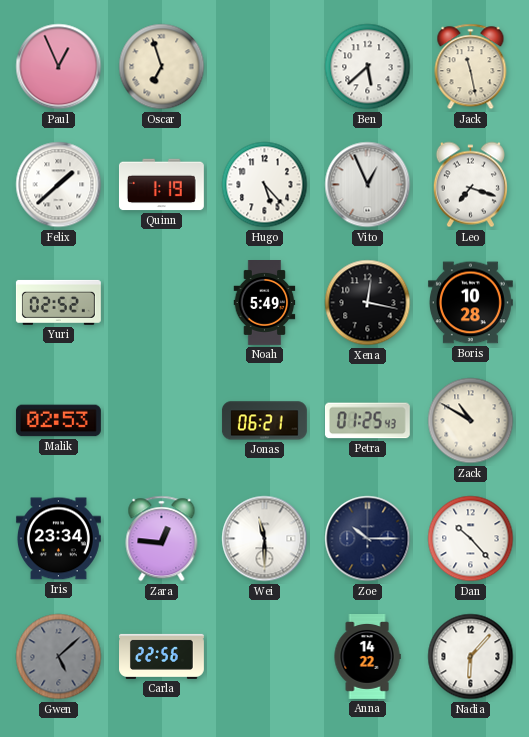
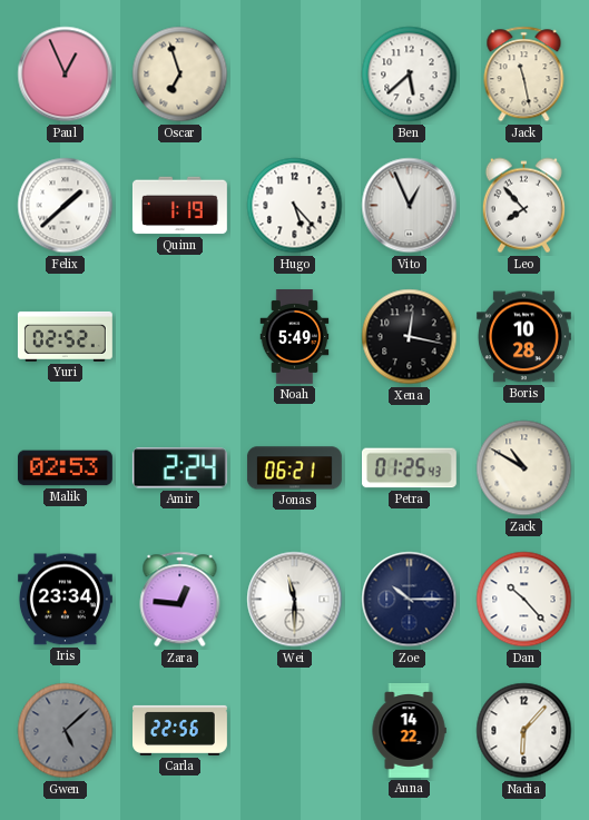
Leo: 7:18 -> 7:53 (523, 206)
Amir: none -> 2:24 (179, 468)
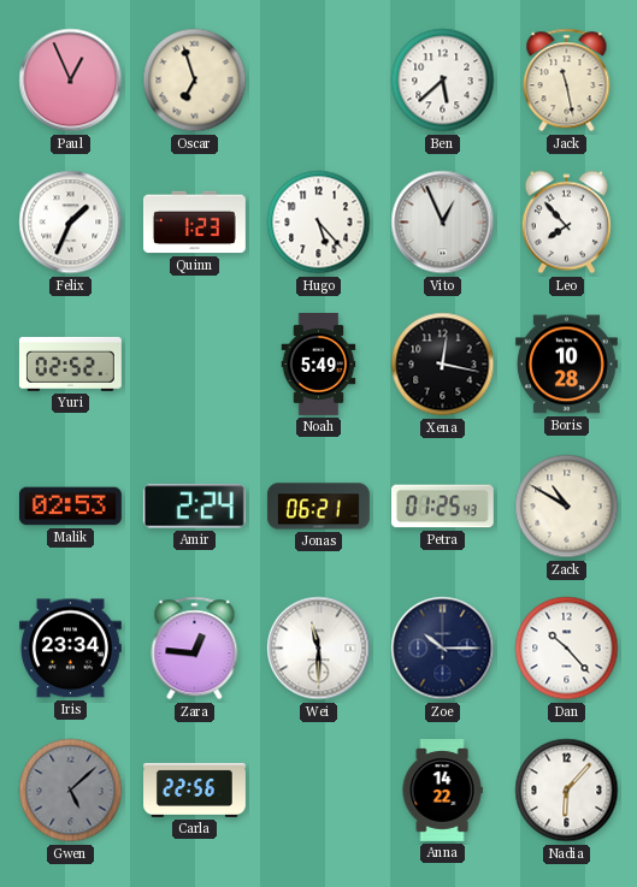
Felix: 1:38 -> 1:34 (71, 223)
Quinn: 1:19 -> 1:23 (194, 223)
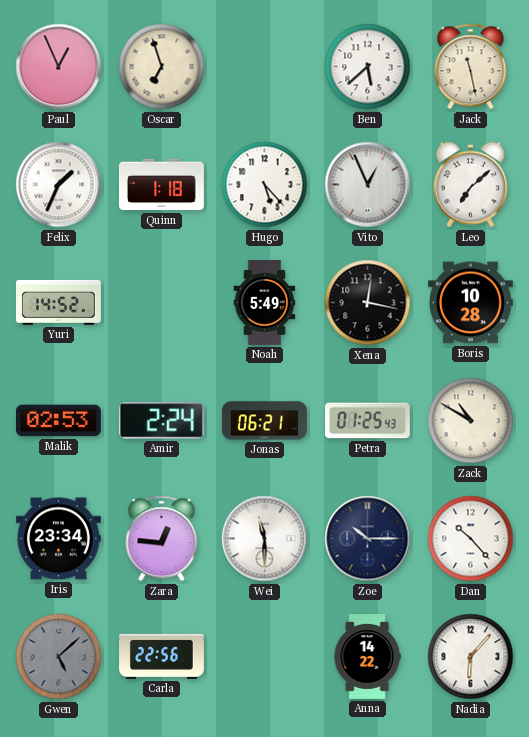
Quinn: 1:23 -> 1:18 (161, 185)
Leo: 7:53 -> 7:08 (470, 185)
Yuri: 02:52 -> 14:52 (58, 302)
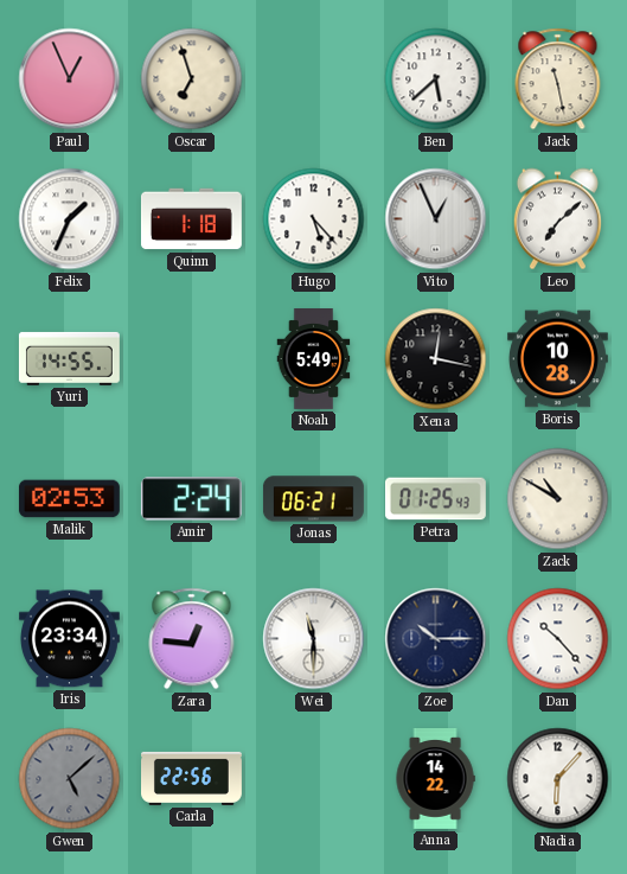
Yuri: 14:52 -> 14:55 (69, 358)
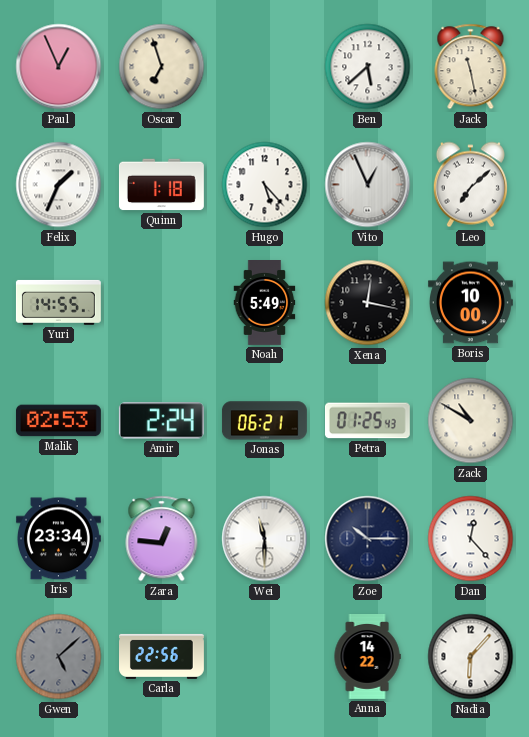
Boris: 10:28 -> 10:00 (470, 303)
Dan: 10:23 -> 12:23 (471, 539)
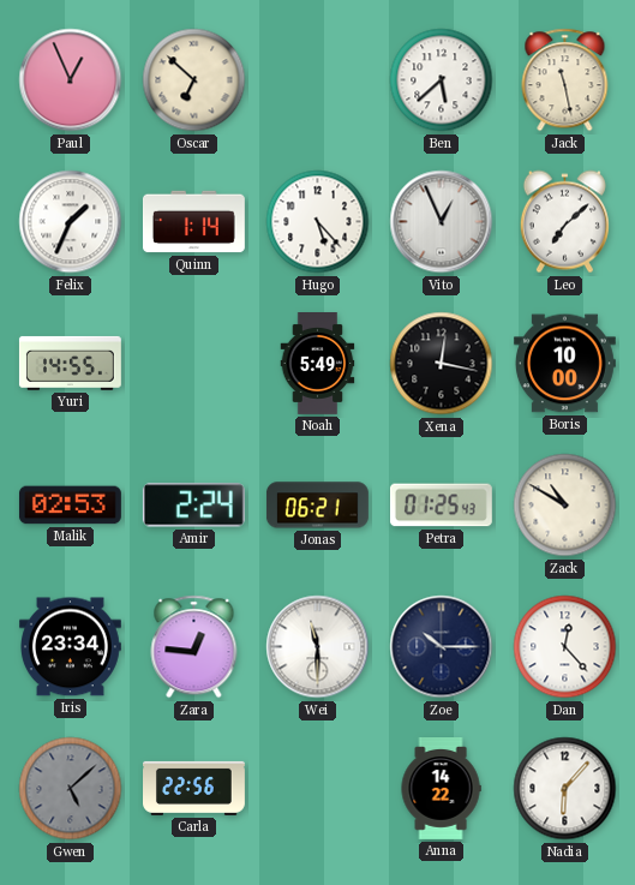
Oscar: 6:57 -> 6:52 (194, 80)
Quinn: 1:18 -> 1:14 (193, 222)
